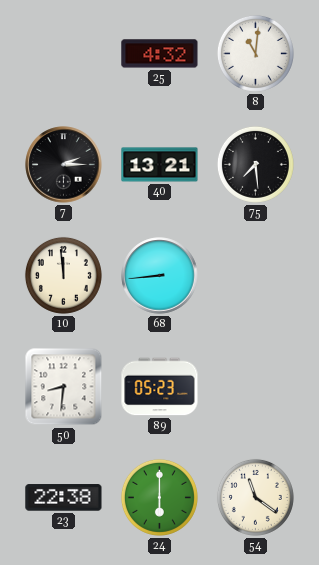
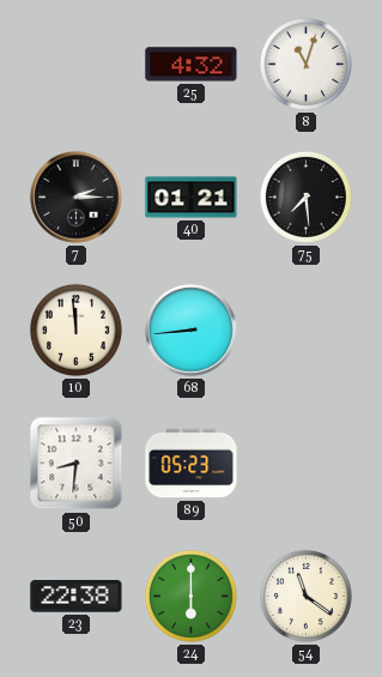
8: 11:01 -> 11:03 (305, 64)
40: 13:21 -> 01:21 (192, 198)
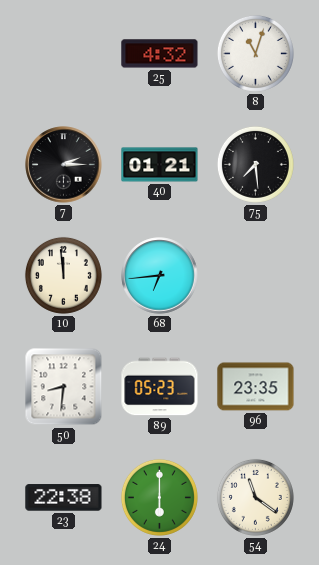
68: 8:44 -> 6:44 (160, 276)
96: none -> 23:35 (256, 387)
